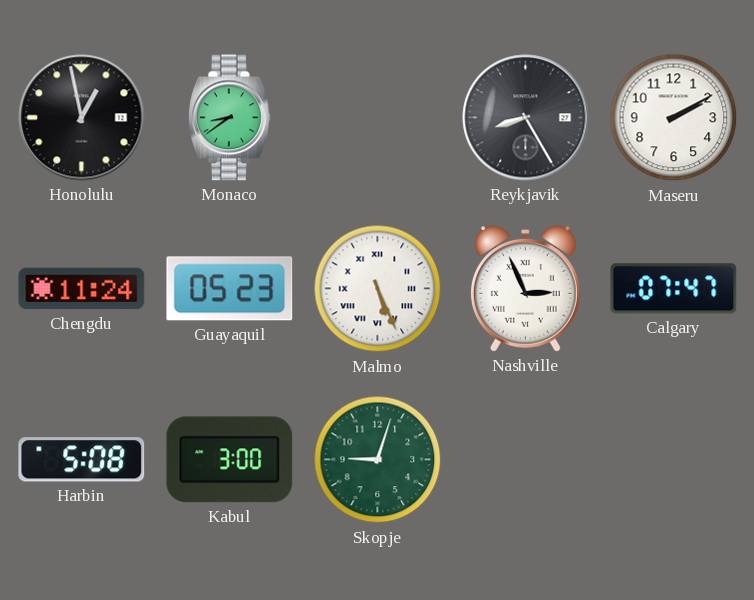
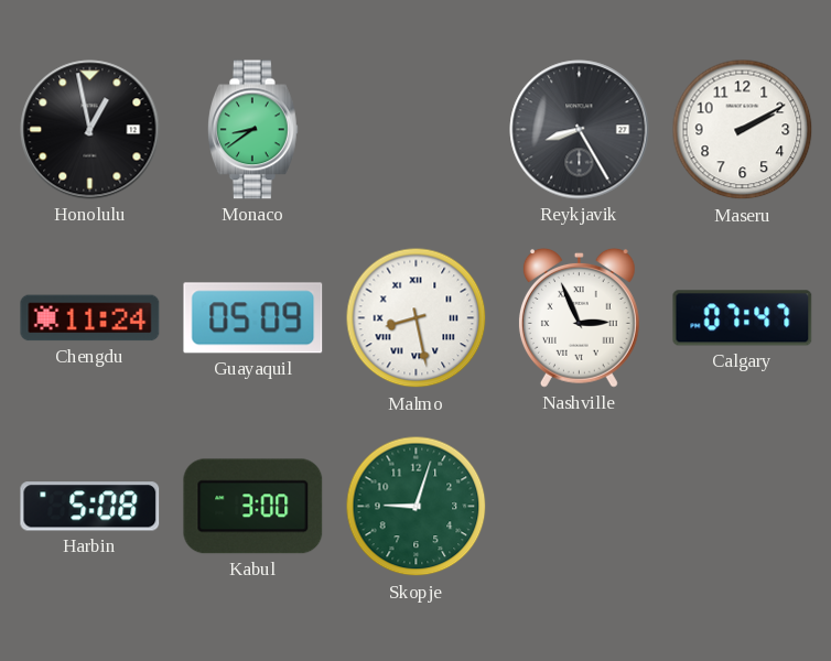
Guayaquil: 05:23 -> 05:09 (253, 318)
Malmo: 5:26 -> 8:28 (417, 318)
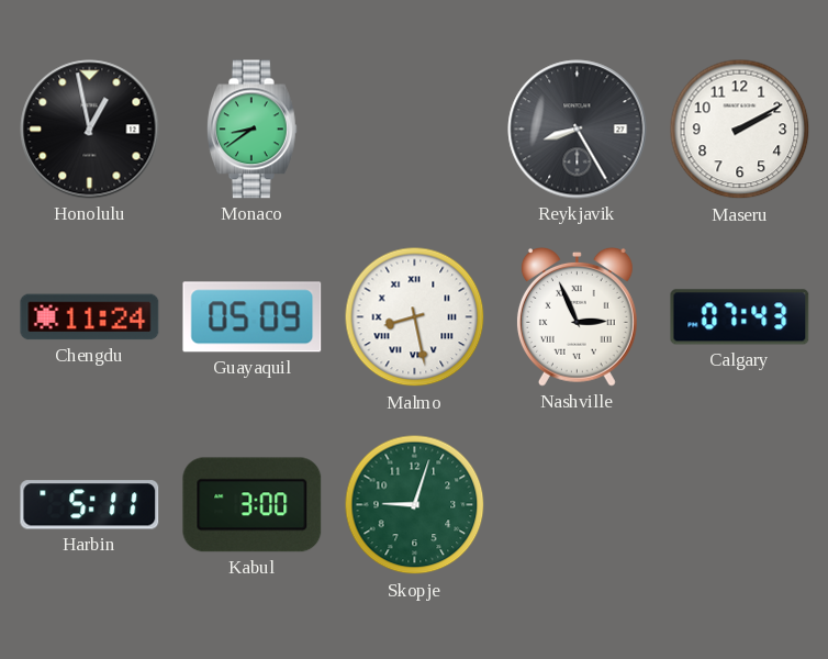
Calgary: 07:47 -> 07:43 (740, 317)
Harbin: 5:08 -> 5:11 (90, 505)
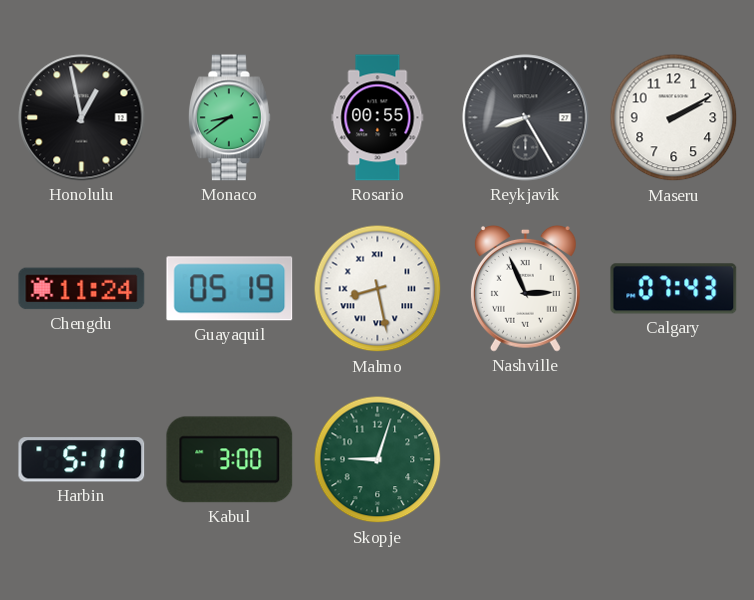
Rosario: none -> 00:55 (378, 118)
Guayaquil: 05:09 -> 05:19 (230, 289)
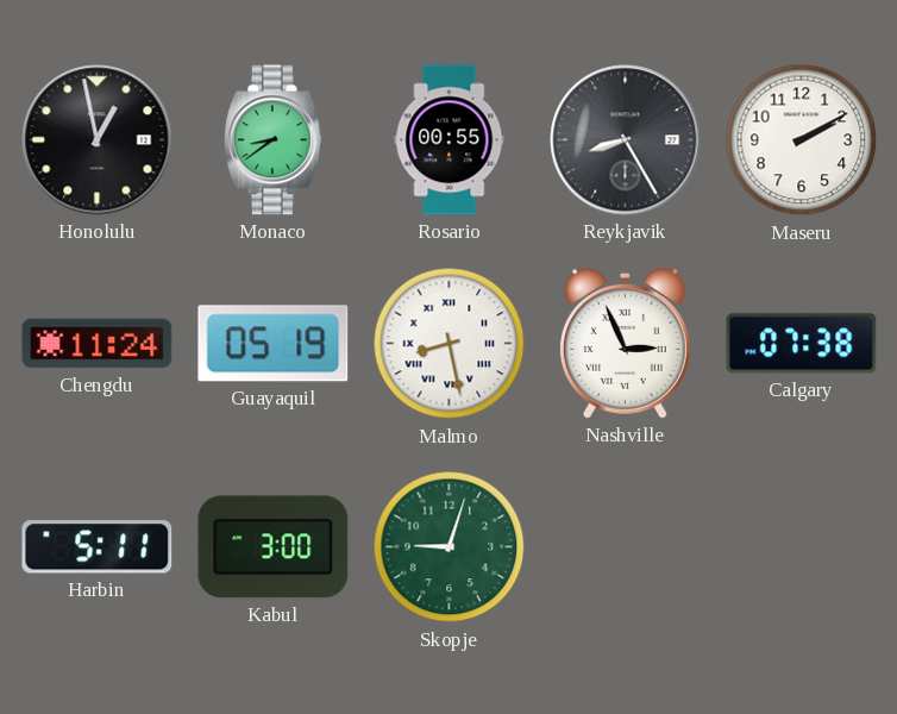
Calgary: 07:43 -> 07:38 (802, 344)
